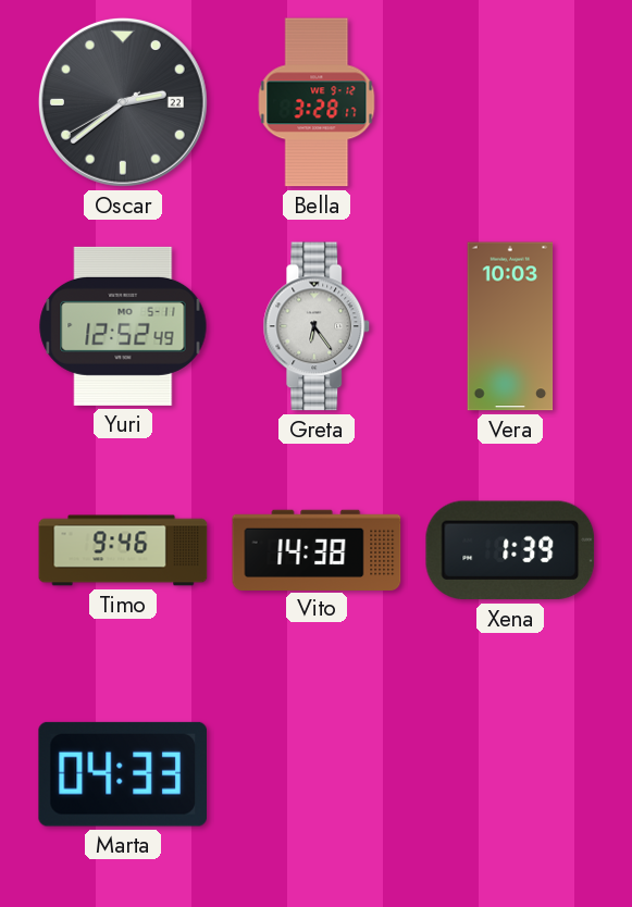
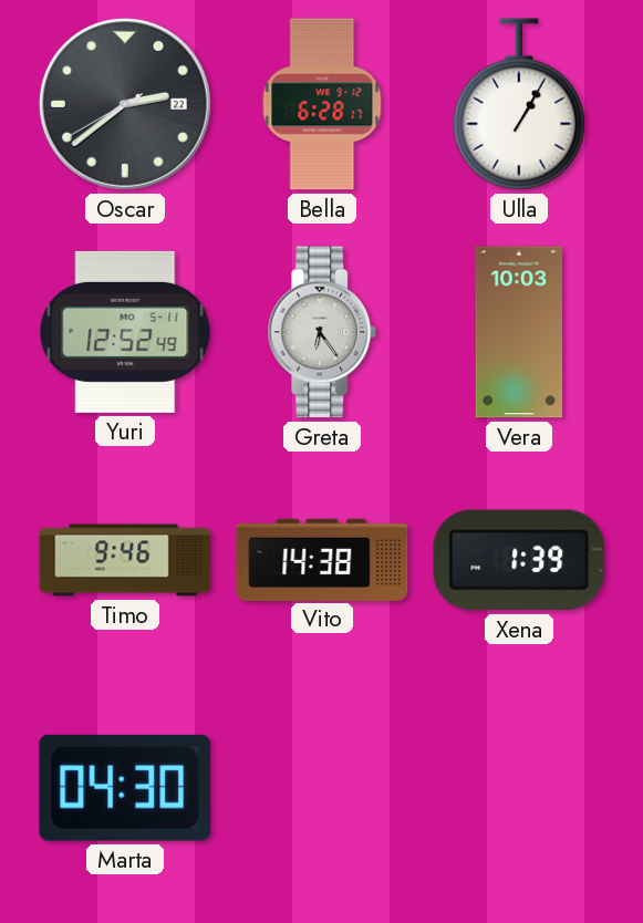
Bella: 3:28 -> 6:28 (322, 104)
Ulla: none -> 1:05 (519, 104)
Marta: 04:33 -> 04:30 (124, 788)
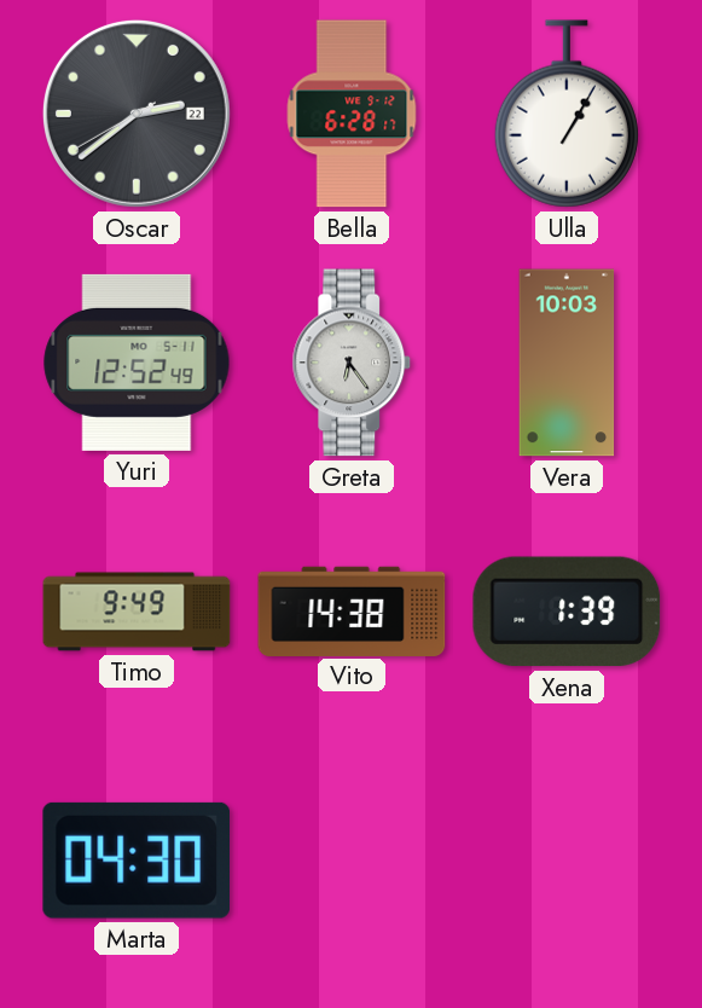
Timo: 9:46 -> 9:49 (137, 612)
